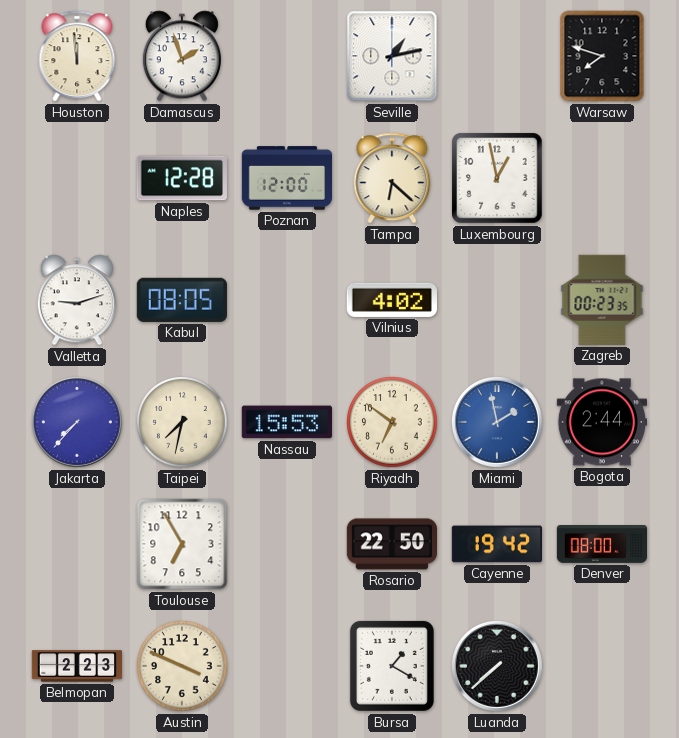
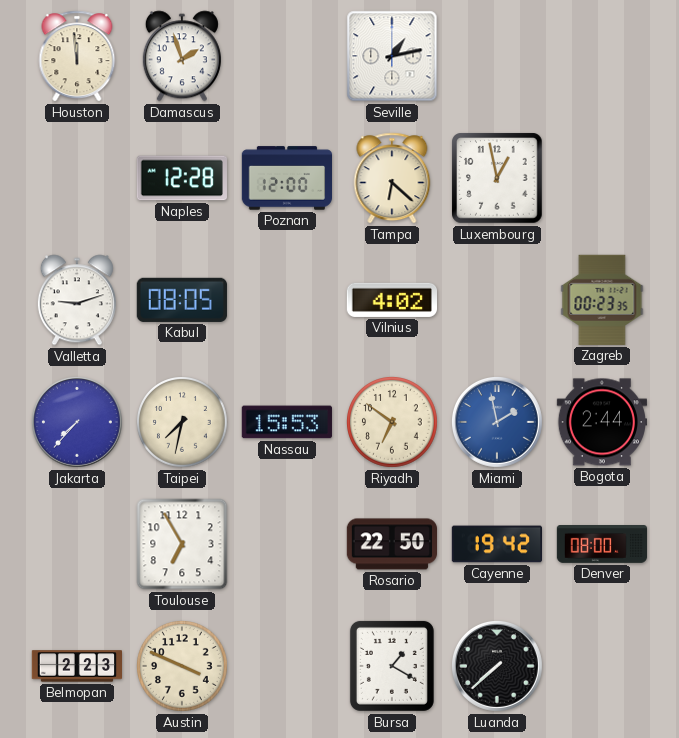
Warsaw: 7:48 -> none (602, 56)
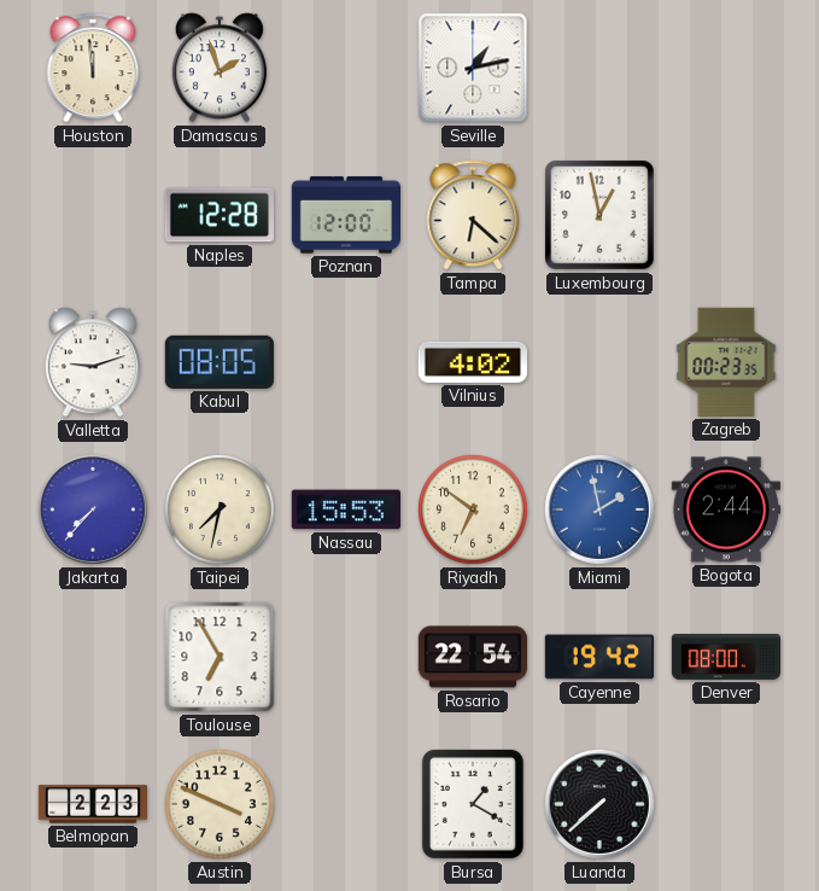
Rosario: 22:50 -> 22:54 (472, 657)
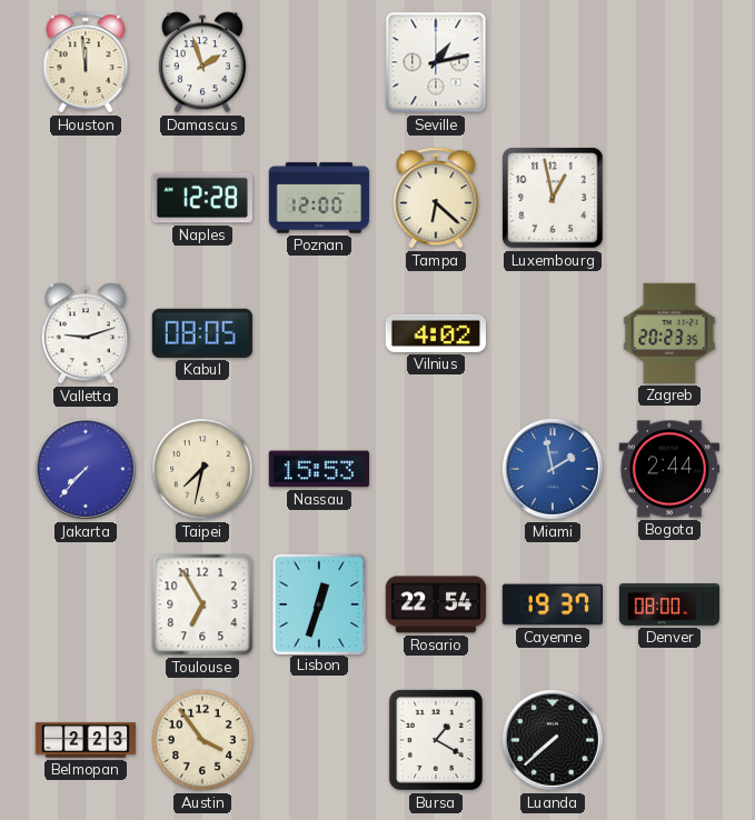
Zagreb: 00:23 -> 20:23 (669, 333)
Riyadh: 6:51 -> none (474, 511)
Lisbon: none -> 12:33 (318, 603)
Cayenne: 19:42 -> 19:37 (552, 604)
Austin: 3:49 -> 3:54 (203, 741)
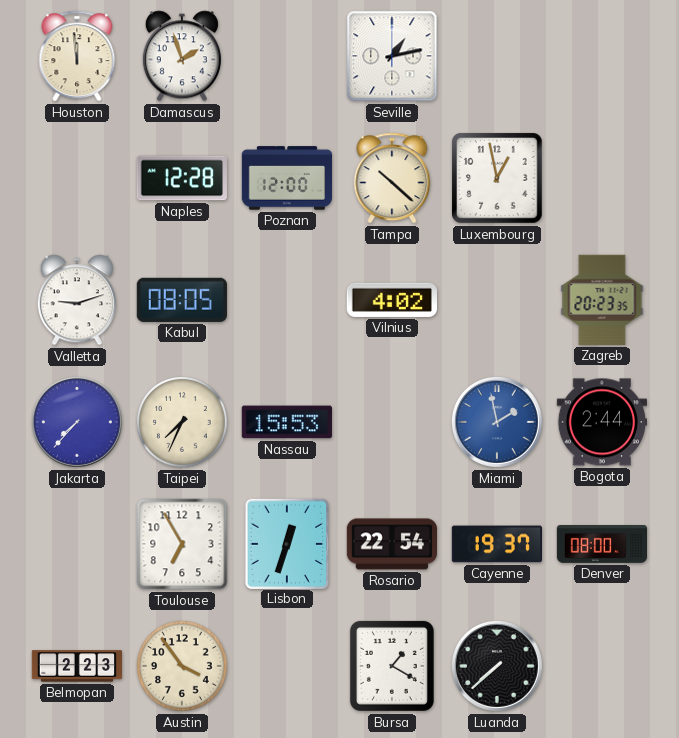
Tampa: 6:22 -> 10:22 (392, 178)
Taipei: 7:32 -> 7:34 (183, 423)
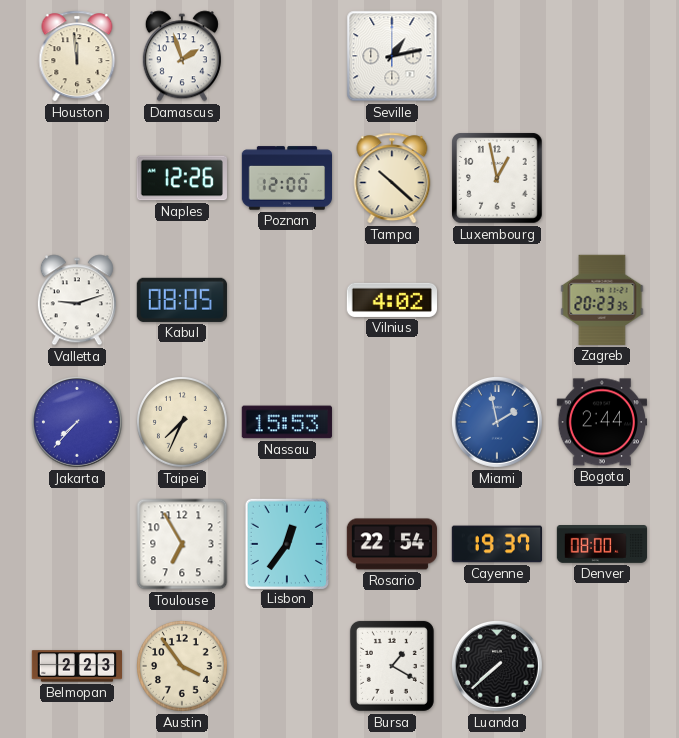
Naples: 12:28 -> 12:26 (182, 178)
Lisbon: 12:33 -> 12:36 (286, 543)
